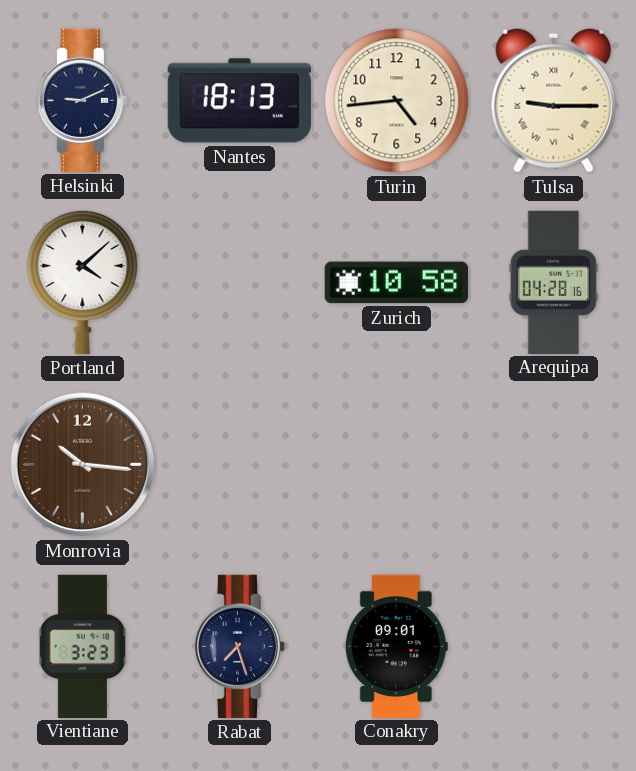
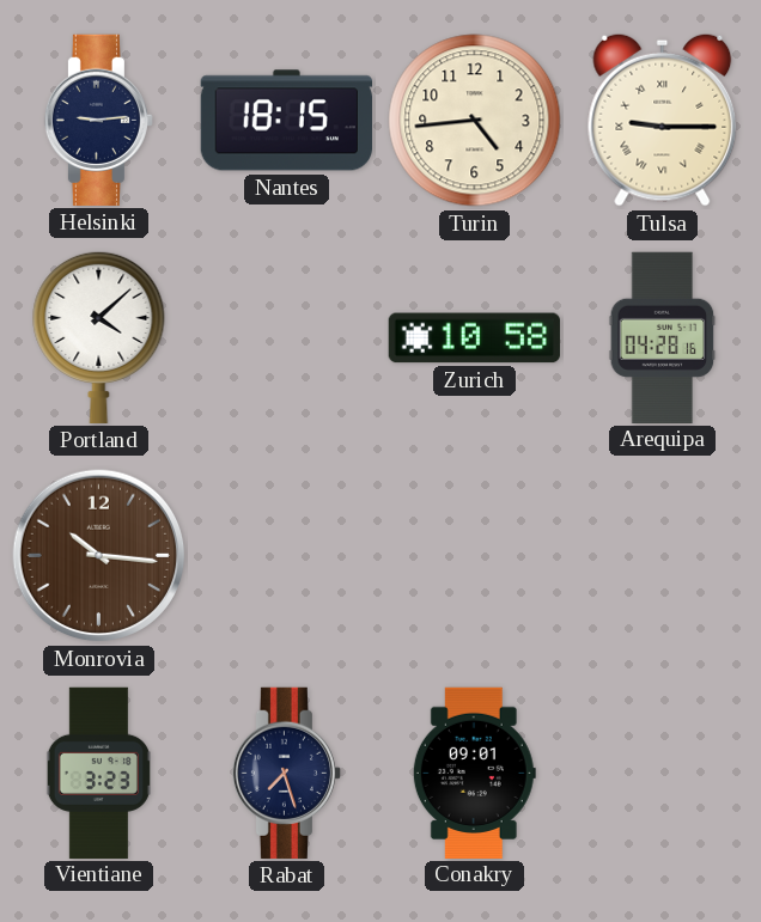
Helsinki: 9:11 -> 9:14 (98, 120)
Nantes: 18:13 -> 18:15 (286, 121)
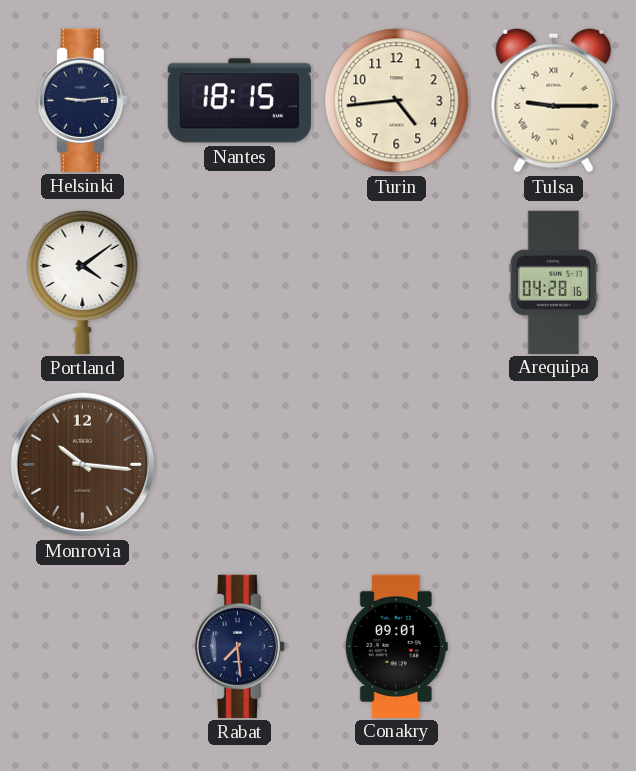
Portland: 4:08 -> 4:09 (83, 282)
Zurich: 10:58 -> none (474, 338)
Vientiane: 3:23 -> none (98, 773)
Rabat: 7:27 -> 7:29 (239, 646)
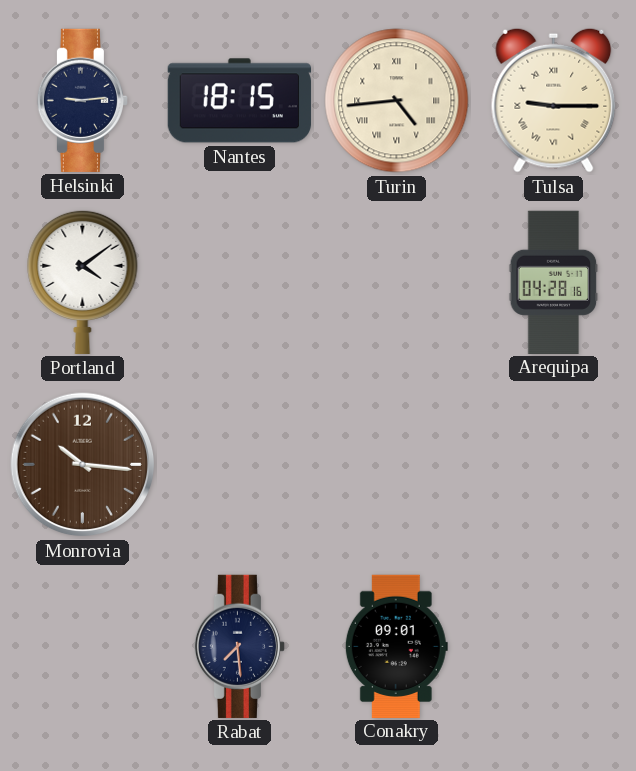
Turin numerals: Arabic -> Roman (397, 101)
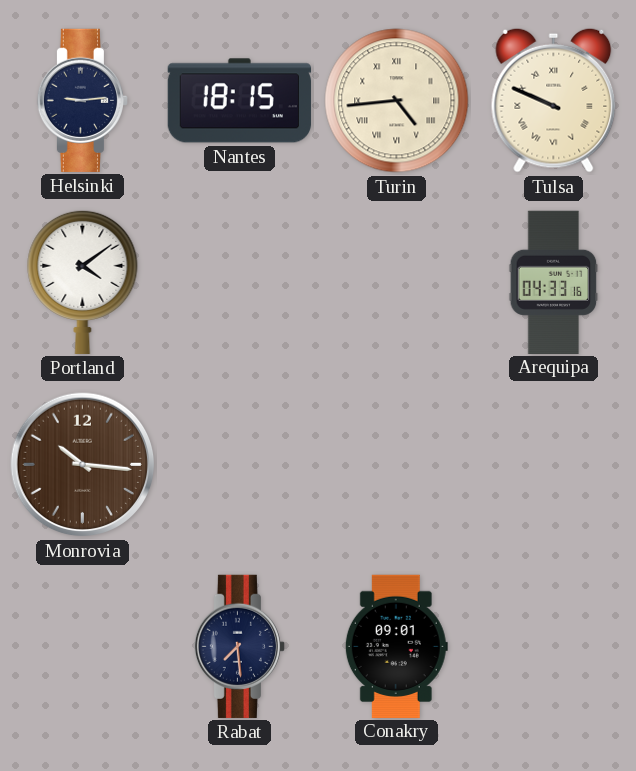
Tulsa: 9:15 -> 9:49 (554, 100)
Arequipa: 04:28 -> 04:33 (554, 282)
